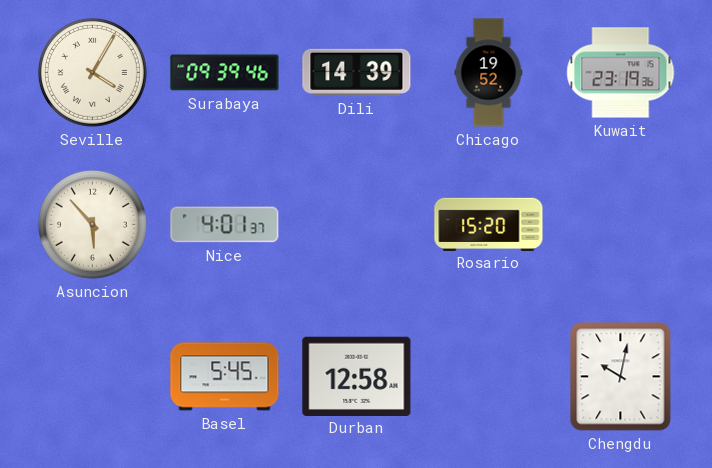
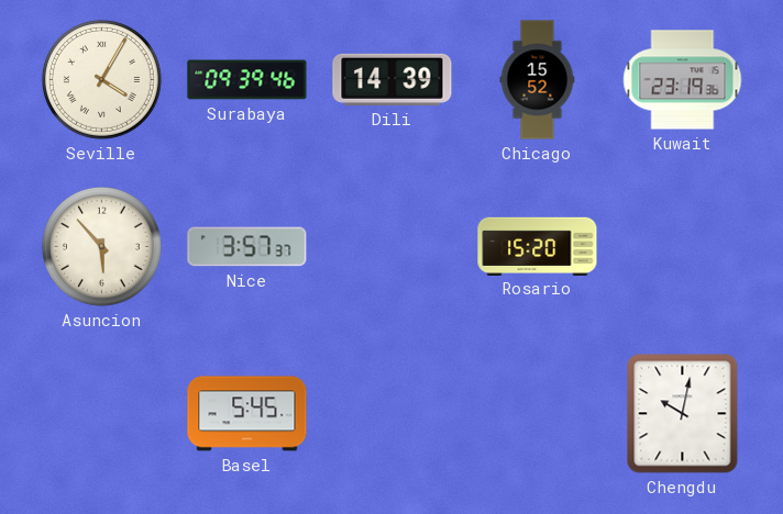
Chicago: 19:52 -> 15:52 (538, 80)
Nice: 4:01 -> 3:57 (247, 247)
Durban: 12:58 -> none (357, 376)
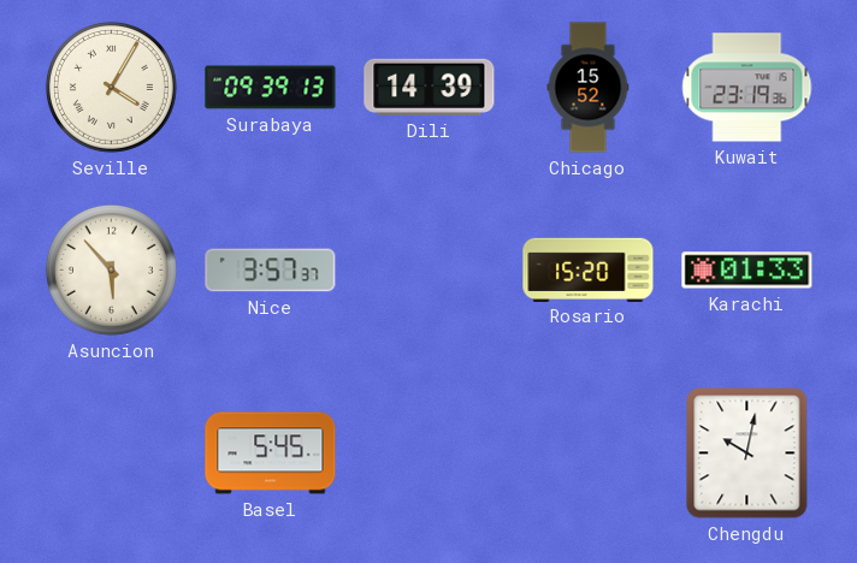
Surabaya: 09:39:46 -> 09:39:13 (271, 88)
Karachi: none -> 01:33 (747, 271)
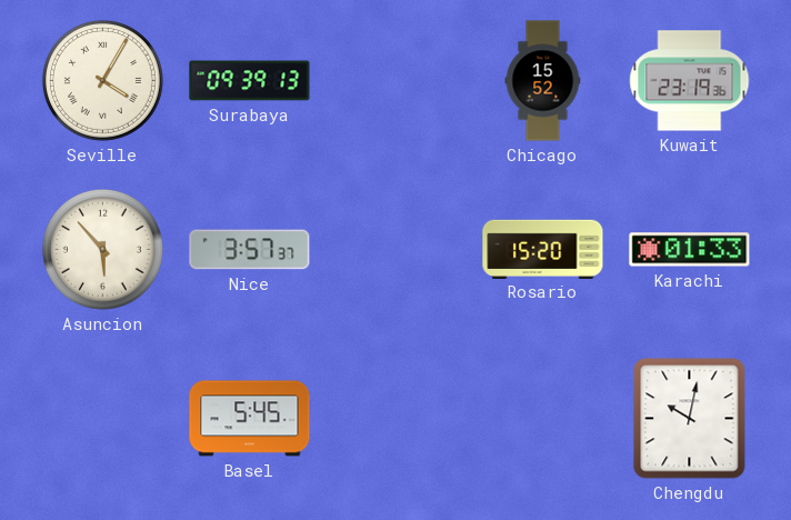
Dili: 14:39 -> none (430, 87)
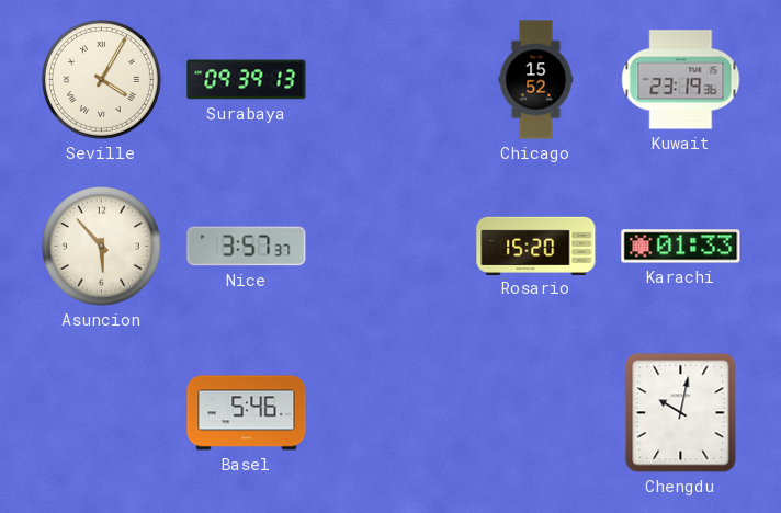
Basel: 5:45 -> 5:46 (247, 413)
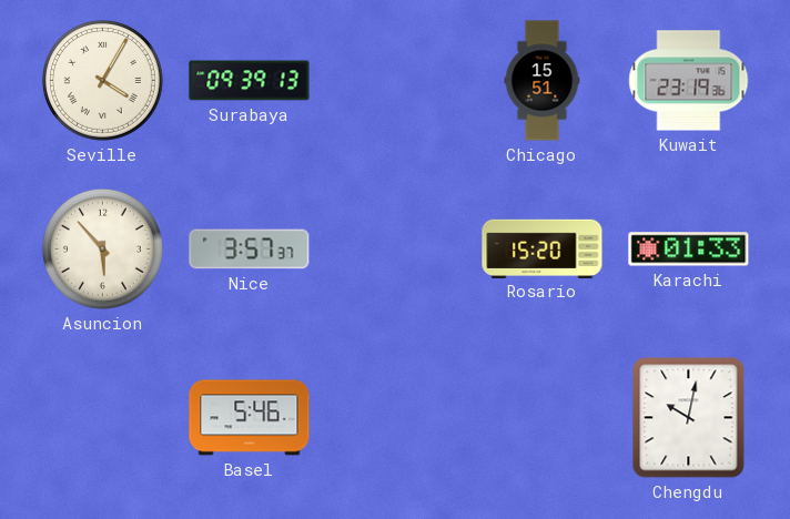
Chicago: 15:52 -> 15:51 (543, 81)
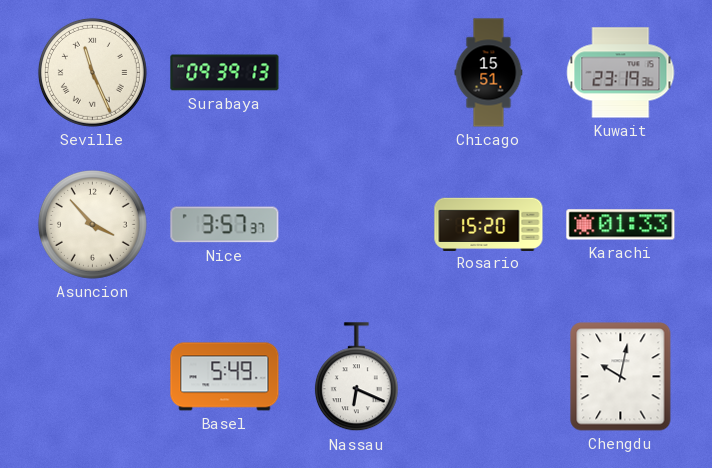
Seville: 4:05 -> 11:26 (92, 72)
Asuncion: 5:53 -> 3:53 (92, 224)
Basel: 5:46 -> 5:49 (225, 377)
Nassau: none -> 6:19 (356, 377)
